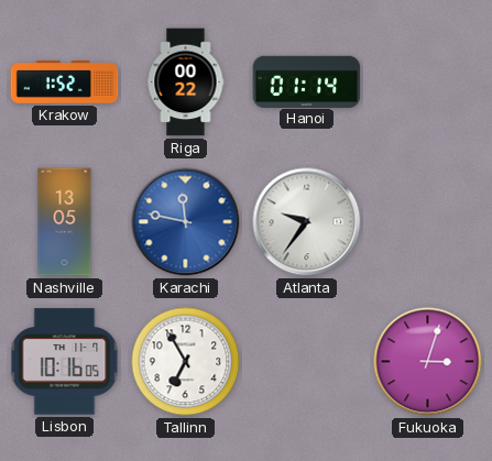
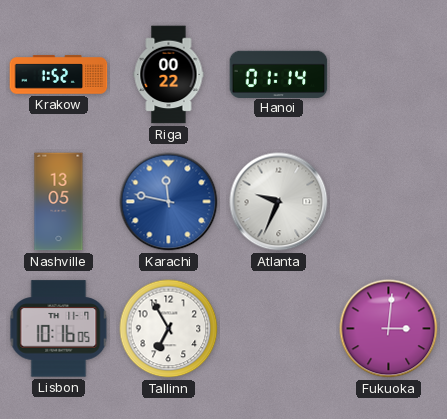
Atlanta: 9:36 -> 9:34 (279, 202)
Fukuoka: 3:03 -> 3:01 (389, 329)
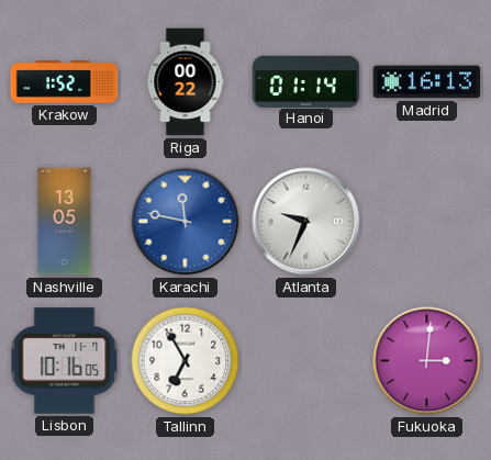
Madrid: none -> 16:13 (427, 82)
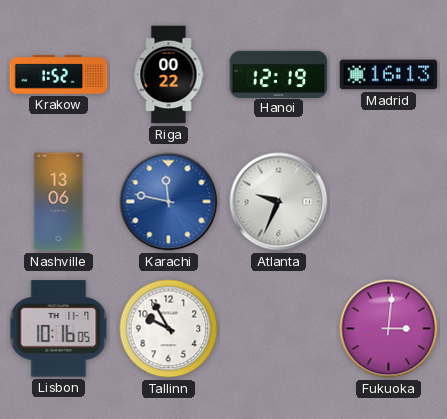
Hanoi: 01:14 -> 12:19 (279, 74)
Nashville: 13:05 -> 13:06 (59, 202)
Tallinn: 6:55 -> 9:55 (169, 329)
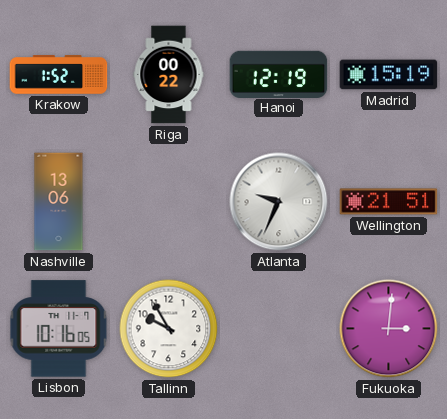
Madrid: 16:13 -> 15:19 (389, 75)
Karachi: 11:47 -> none (169, 202)
Wellington: none -> 21:51 (389, 202)
